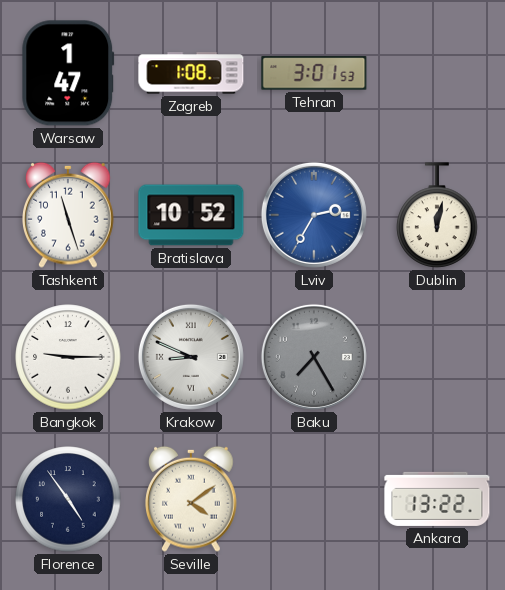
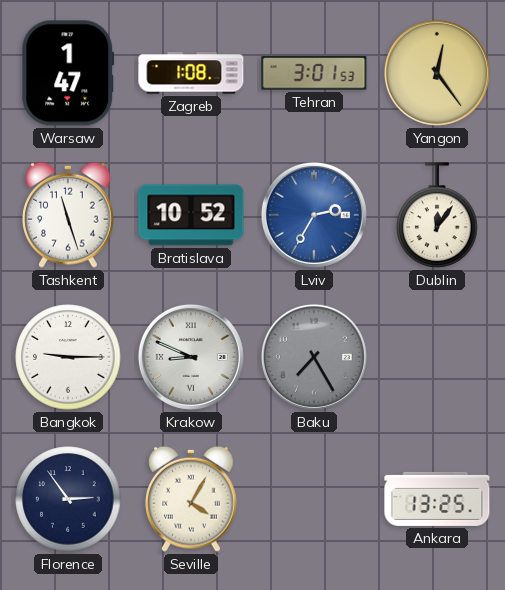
Yangon: none -> 12:24 (437, 73)
Dublin: 12:02 -> 12:06 (437, 215)
Florence: 4:54 -> 2:54 (68, 499)
Seville: 4:09 -> 4:05 (191, 499)
Ankara: 13:22 -> 13:25 (437, 499)
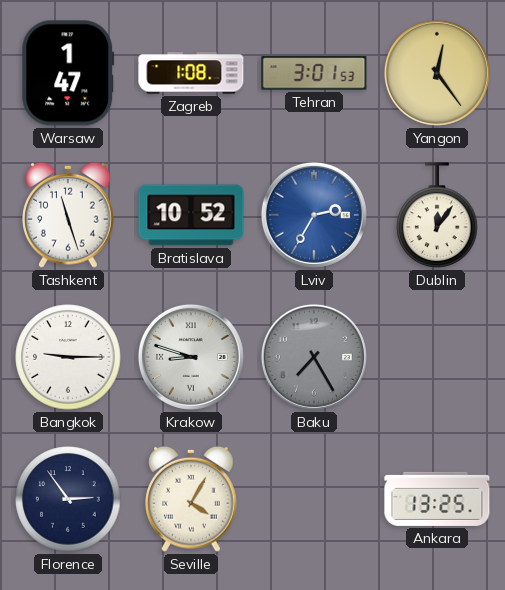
Krakow: 8:49 -> 8:48 (191, 357)
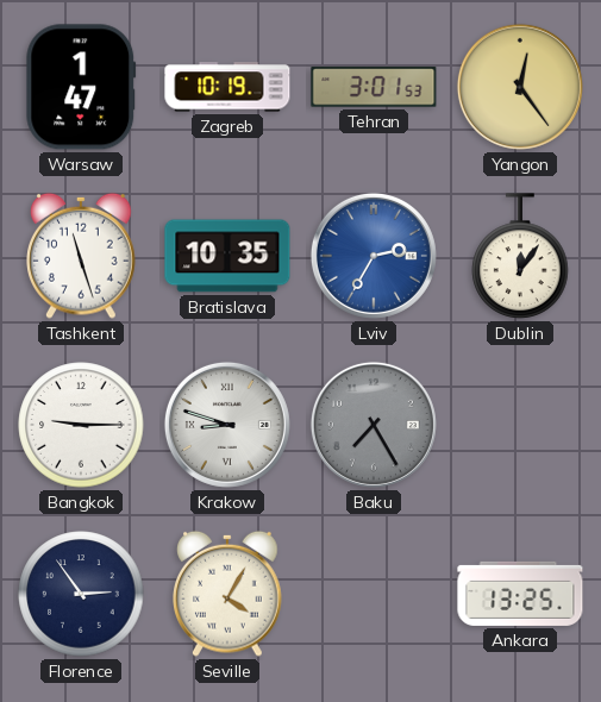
Zagreb: 1:08 -> 10:19 (227, 87)
Bratislava: 10:52 -> 10:35 (227, 256)
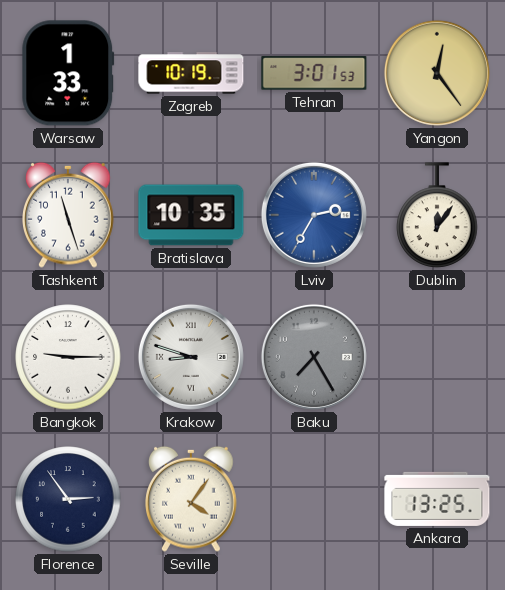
Warsaw: 1:47 -> 1:33 (68, 73)
Seville: 4:05 -> 4:06 (191, 499)
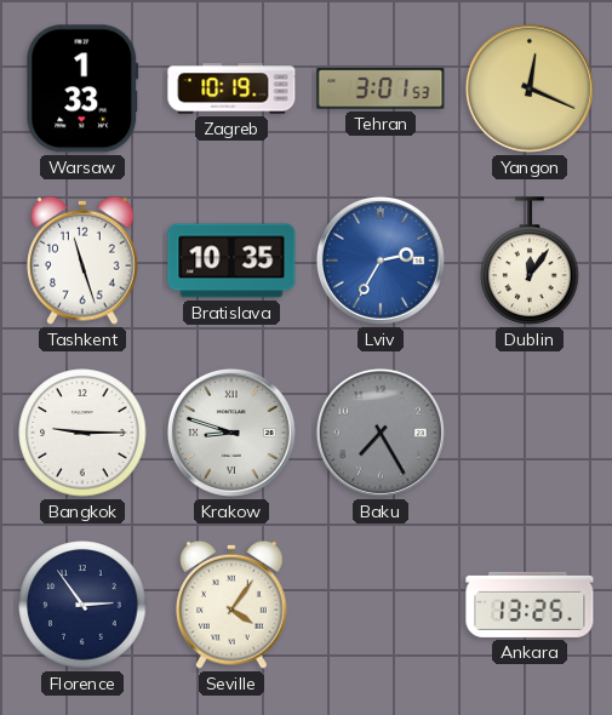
Yangon: 12:24 -> 12:19 (530, 88)
